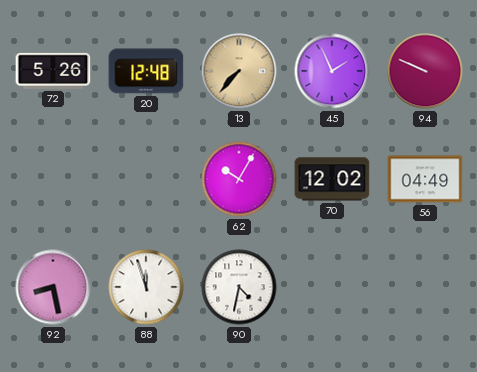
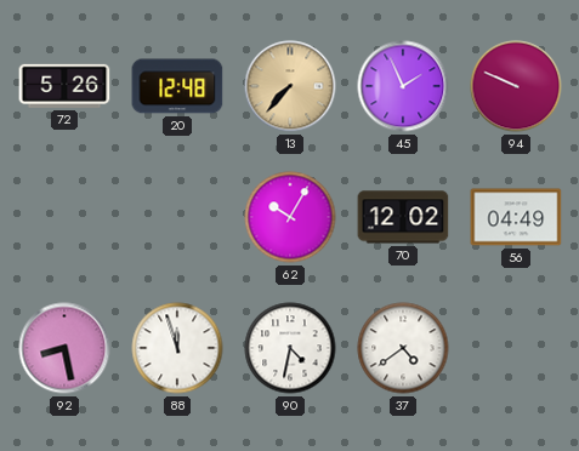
37: none -> 4:39 (403, 348)
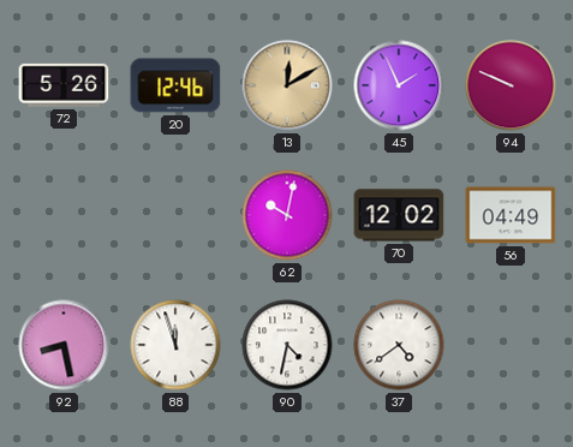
20: 12:48 -> 12:46 (175, 85)
13: 7:37 -> 12:10 (287, 85)
62: 10:05 -> 10:02 (287, 215)
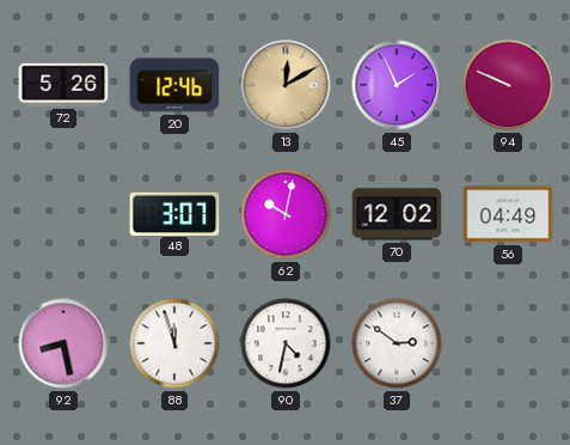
48: none -> 3:07 (174, 213)
37: 4:39 -> 2:51 (397, 343)
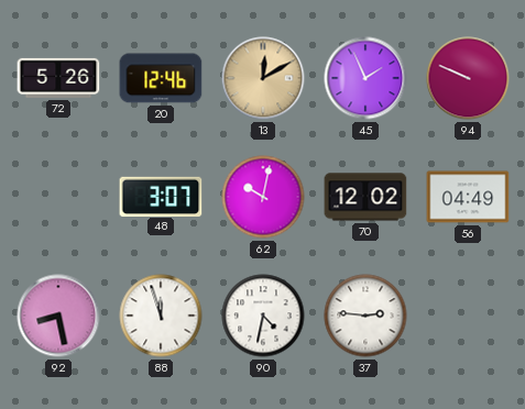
37: 2:51 -> 2:46 (365, 316)
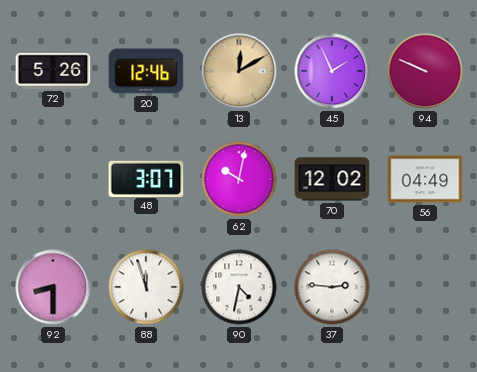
92: 8:28 -> 8:30 (53, 287)
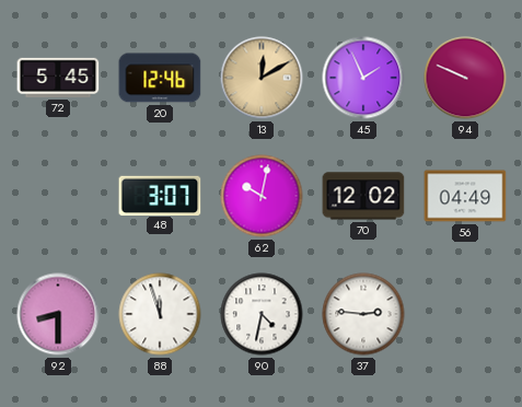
72: 5:26 -> 5:45 (58, 78)
